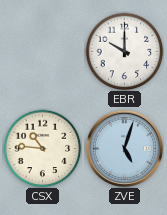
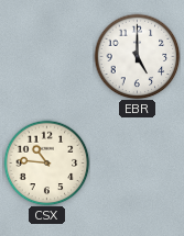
EBR: 10:00 -> 5:00 (137, 56)
ZVE: 5:03 -> none (124, 148)
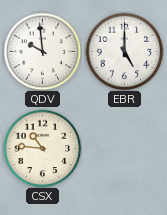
QDV: none -> 9:59 (42, 51)
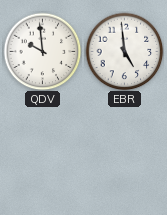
EBR: 5:00 -> 4:59 (124, 51)
CSX: 10:46 -> none (42, 148)
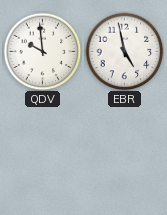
EBR: 4:59 -> 4:58 (124, 51)
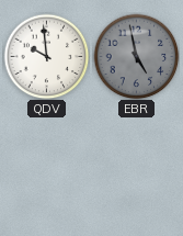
EBR dial: white -> grey (136, 56)
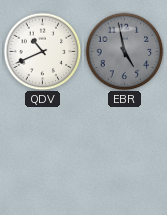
QDV: 9:59 -> 10:41 (42, 51)
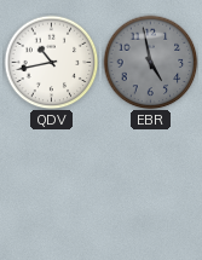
QDV: 10:41 -> 10:43 (51, 62)
